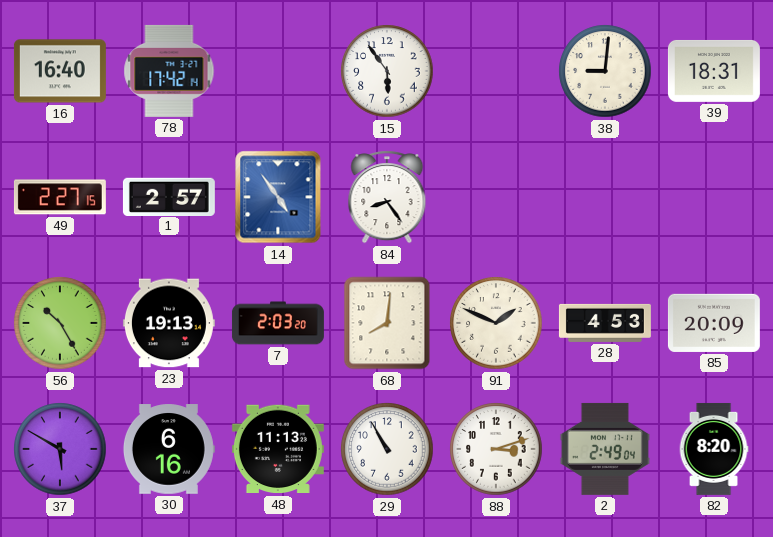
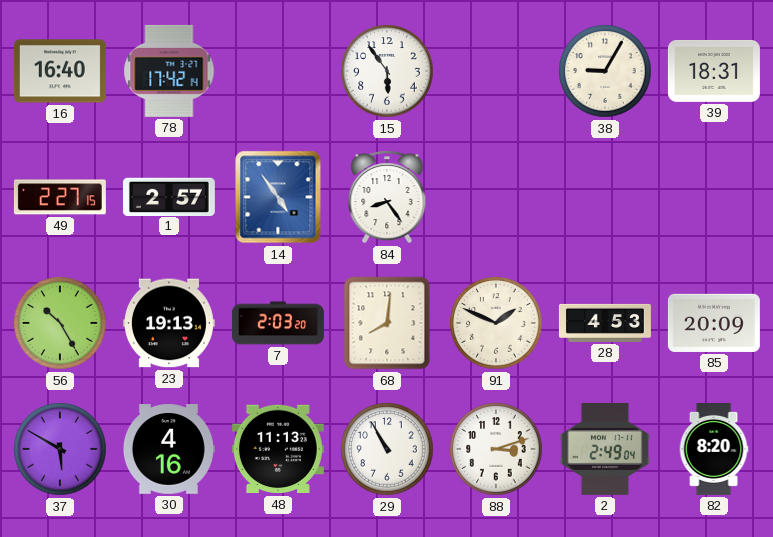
38: 9:01 -> 9:05 (605, 71)
30: 6:16 -> 4:16 (168, 449)
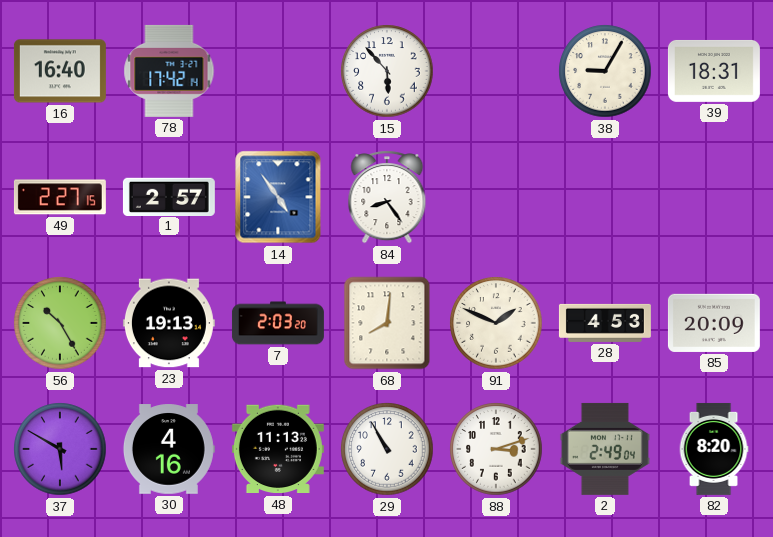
15: 5:54 -> 5:53 (387, 71)
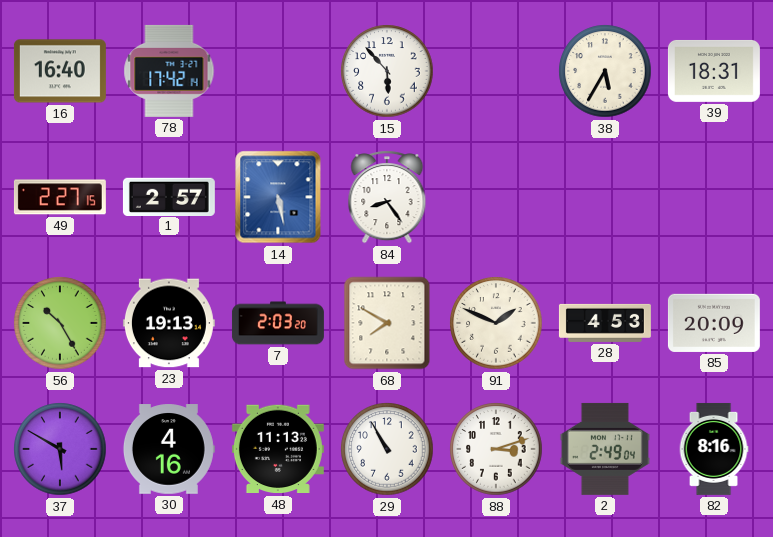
38: 9:05 -> 5:35 (605, 71)
14: 4:54 -> 5:28 (278, 197)
68: 8:01 -> 7:50 (387, 323)
82: 8:20 -> 8:16 (714, 449)
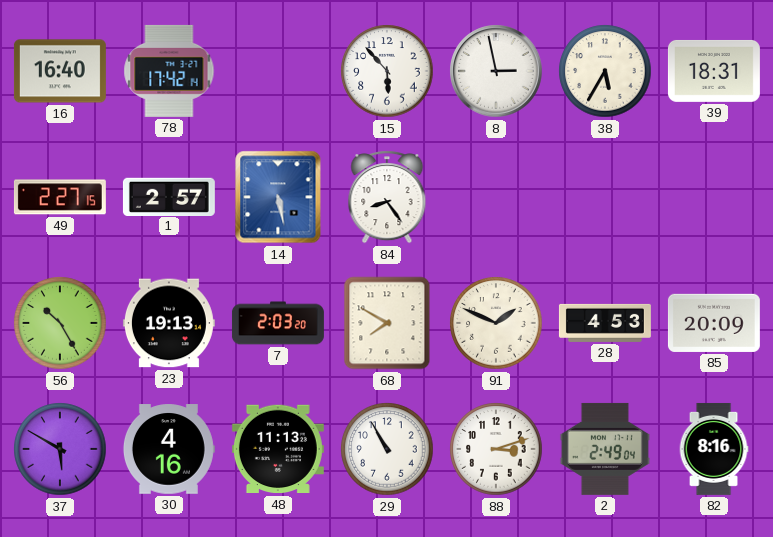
8: none -> 2:58 (496, 71)
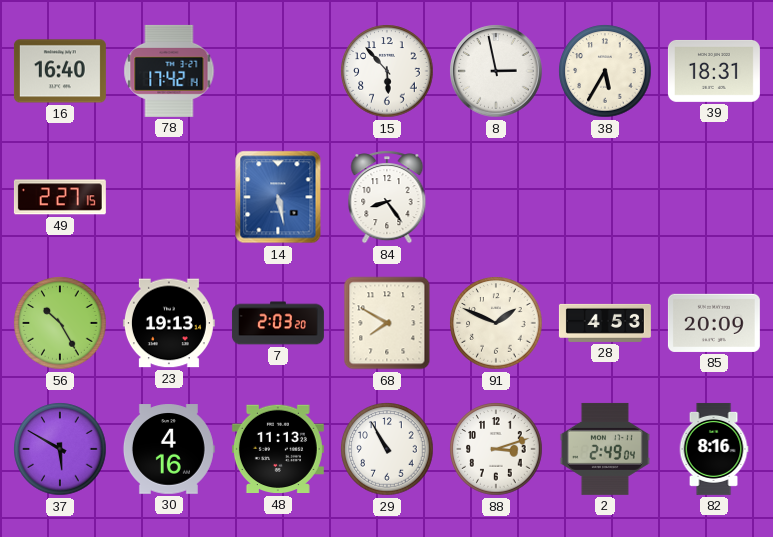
1: 2:57 -> none (169, 196)
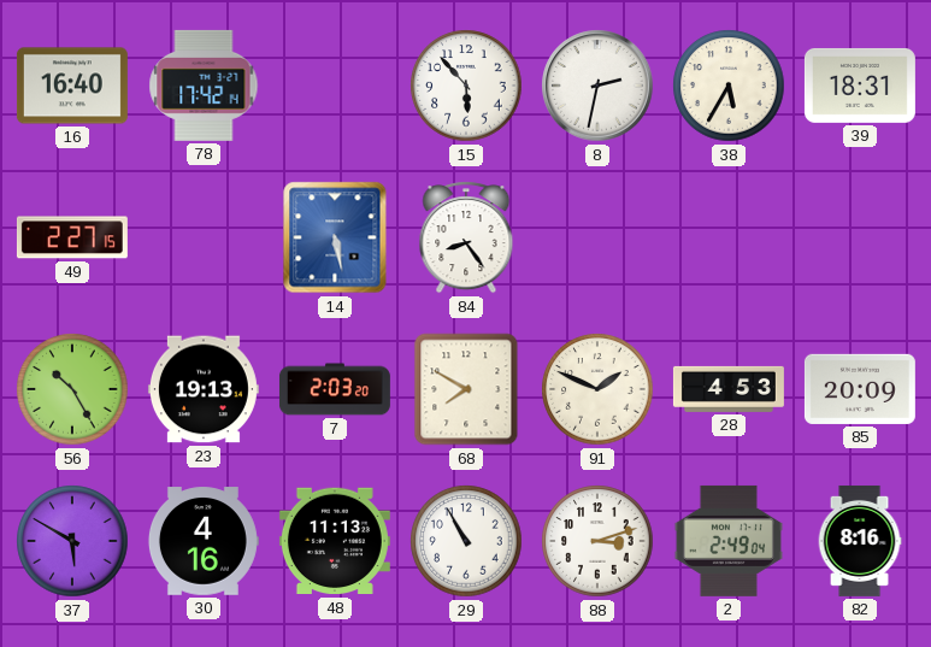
8: 2:58 -> 2:32 (597, 86)
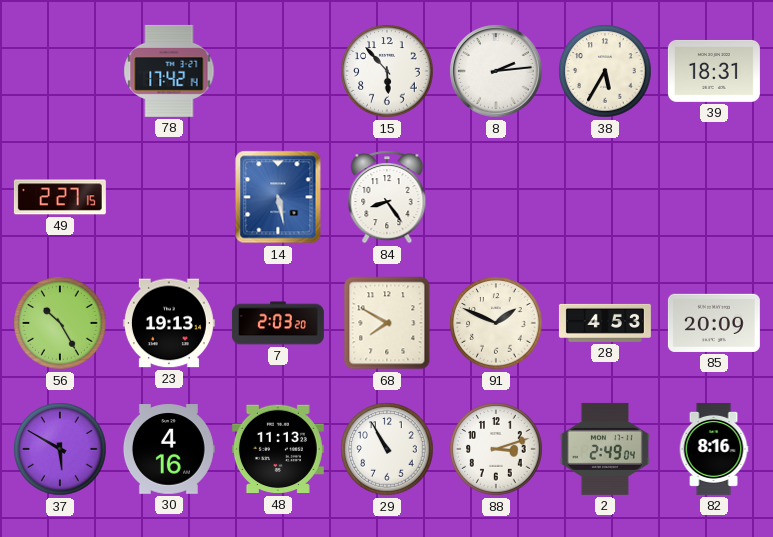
16: 16:40 -> none (72, 86)
8: 2:32 -> 2:14 (496, 71)
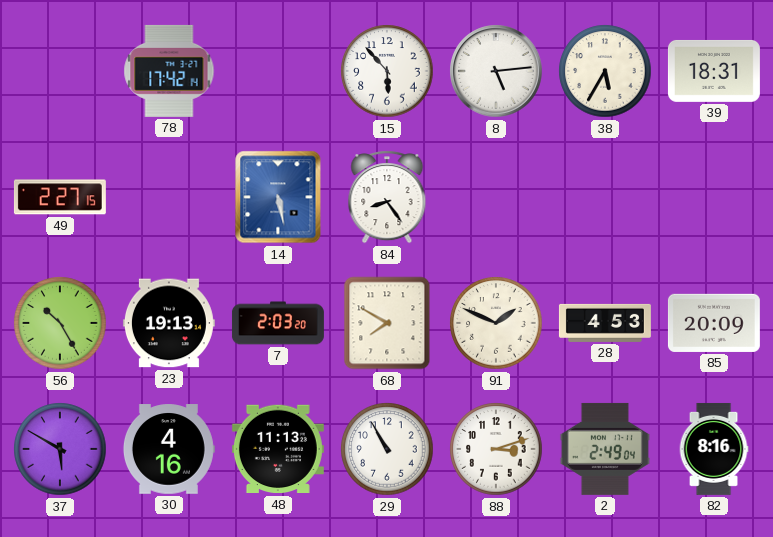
8: 2:14 -> 5:14 (496, 71)
